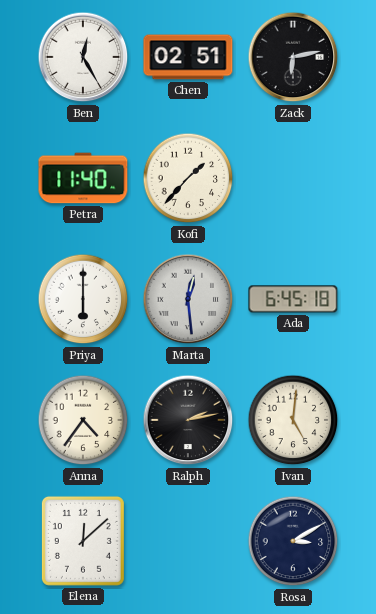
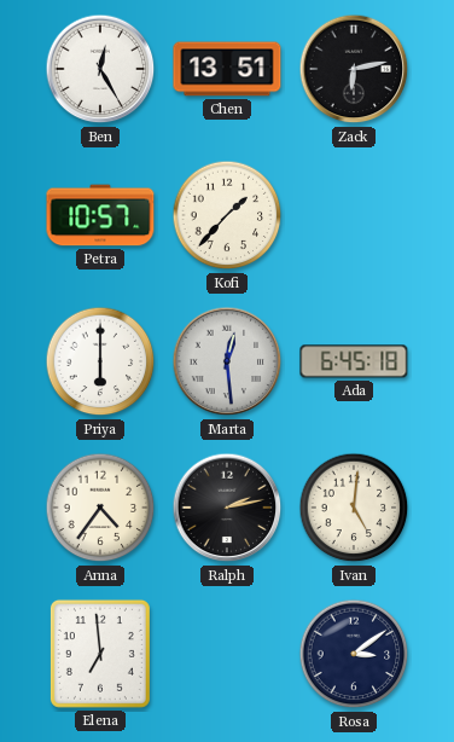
Chen: 02:51 -> 13:51 (227, 69)
Petra: 11:40 -> 10:57 (100, 215)
Elena: 12:08 -> 6:59 (100, 654)
Rosa: 3:10 -> 3:09 (354, 654)
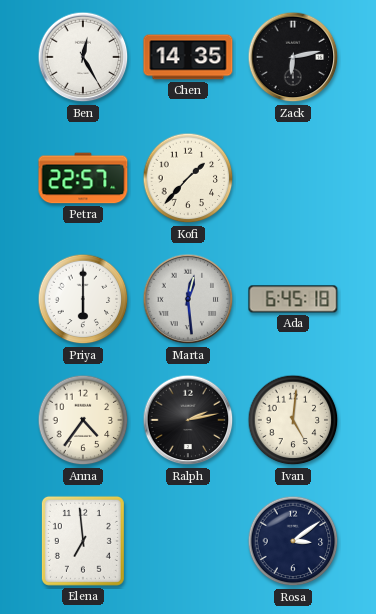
Chen: 13:51 -> 14:35 (188, 57)
Petra: 10:57 -> 22:57 (83, 178)
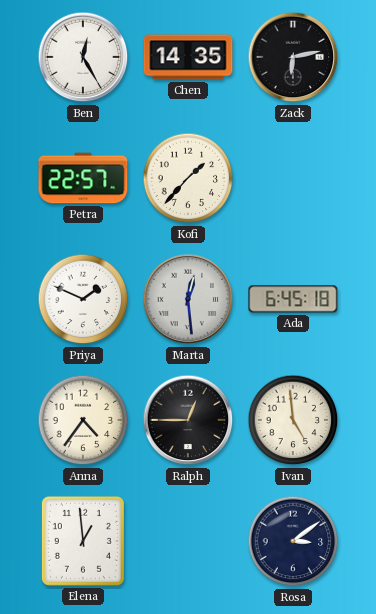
Priya: 6:00 -> 1:49 (83, 299)
Ralph: 2:13 -> 12:45 (188, 420)
Ivan: 5:01 -> 4:59 (293, 420)
Elena: 6:59 -> 12:59 (83, 541)
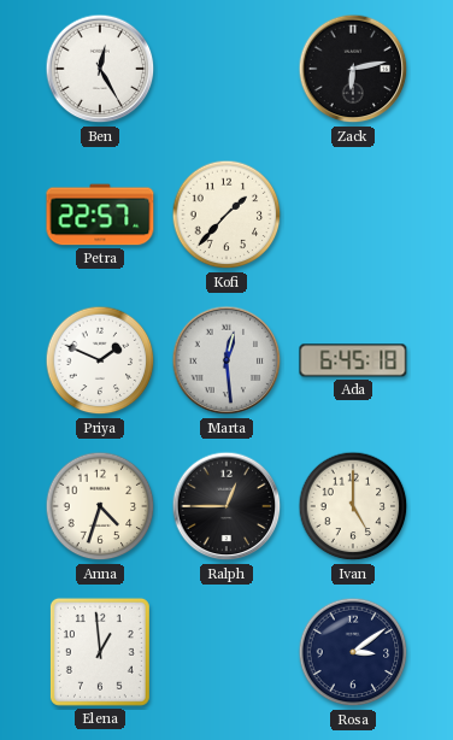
Chen: 14:35 -> none (188, 57)
Anna: 4:36 -> 4:33 (100, 506)
Ivan: 4:59 -> 5:00 (353, 506)
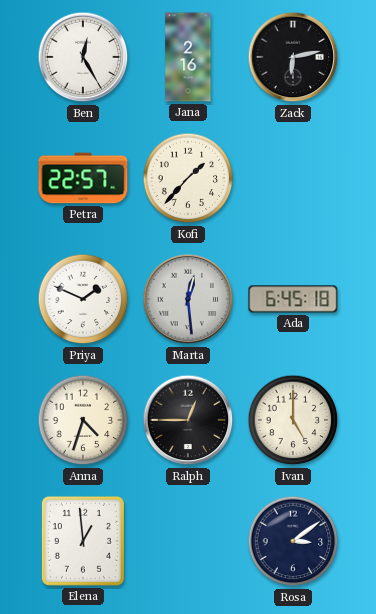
Jana: none -> 2:16 (188, 57)
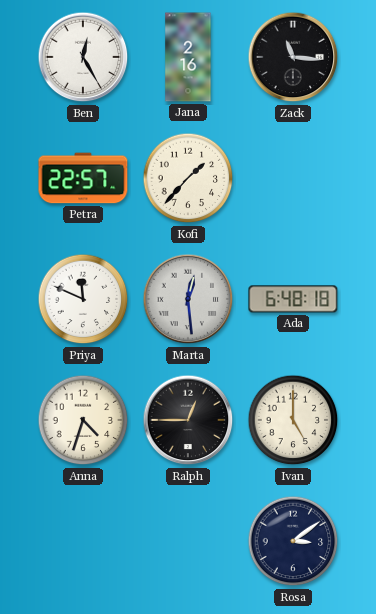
Zack: 6:13 -> 11:16 (293, 57)
Priya: 1:49 -> 11:49 (83, 299)
Ada: 6:45 -> 6:48 (293, 299)
Elena: 12:59 -> none (83, 541)
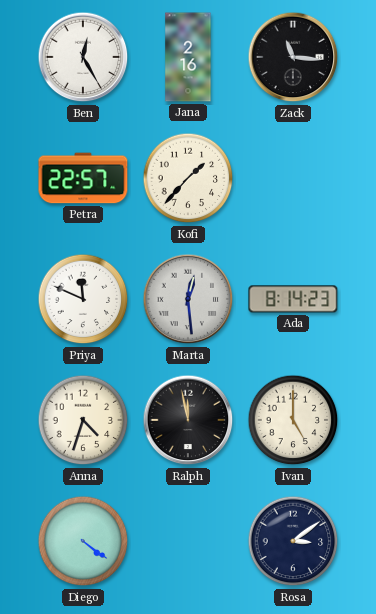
Ada: 6:48 -> 8:14 (293, 299)
Ralph: 12:45 -> 11:58 (188, 420)
Diego: none -> 4:21 (83, 541)
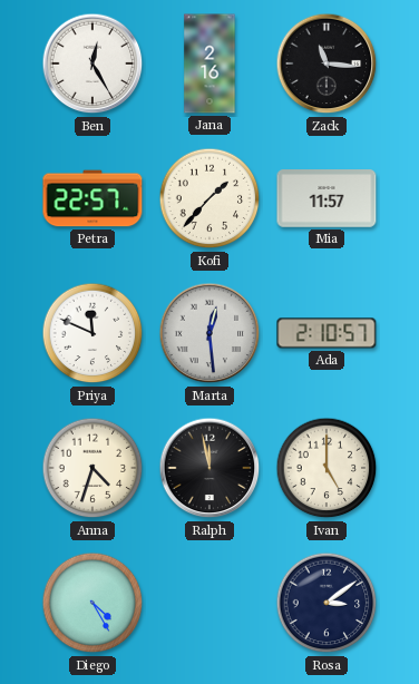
Mia: none -> 11:57 (327, 198)
Ada: 8:14 -> 2:10 (327, 333)
Diego: 4:21 -> 4:25 (92, 603)
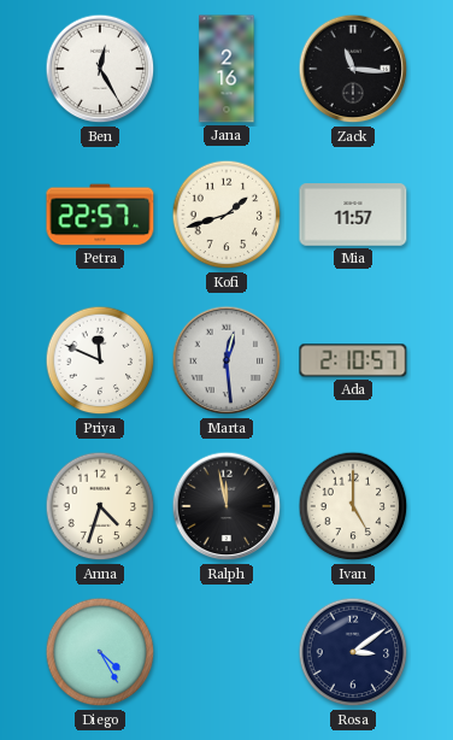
Kofi: 1:37 -> 1:42 (226, 215)
